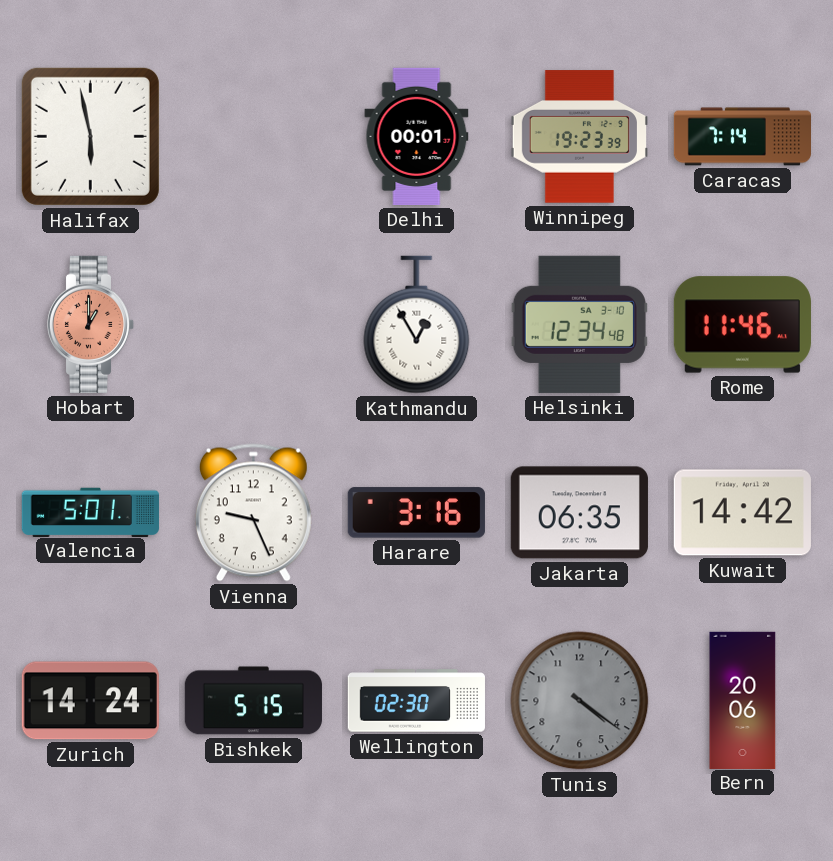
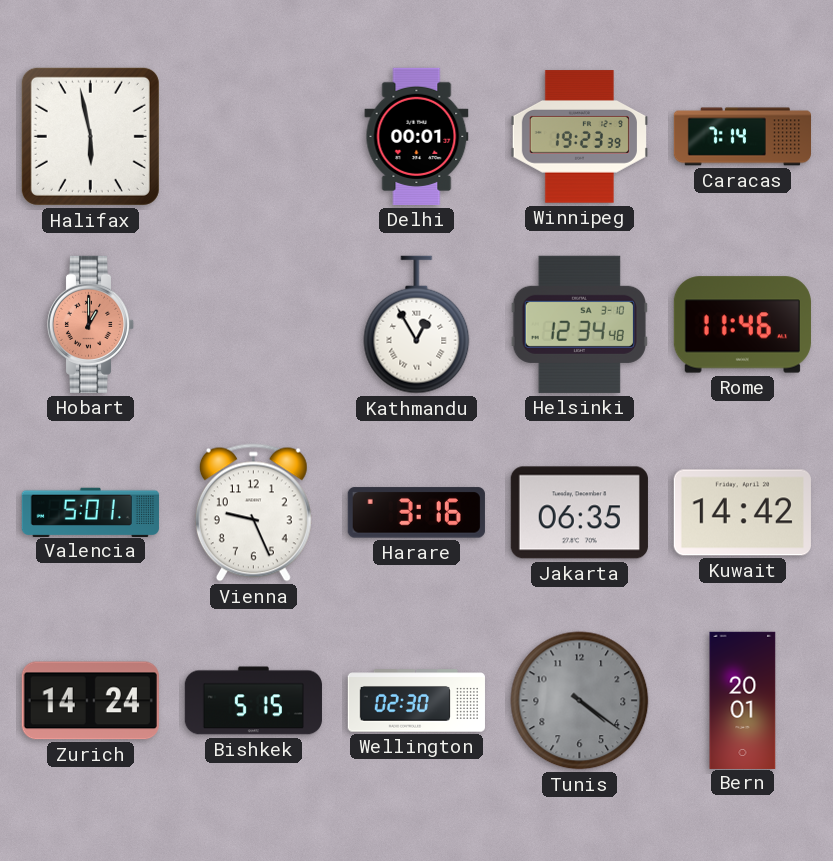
Bern: 20:06 -> 20:01 (743, 700)
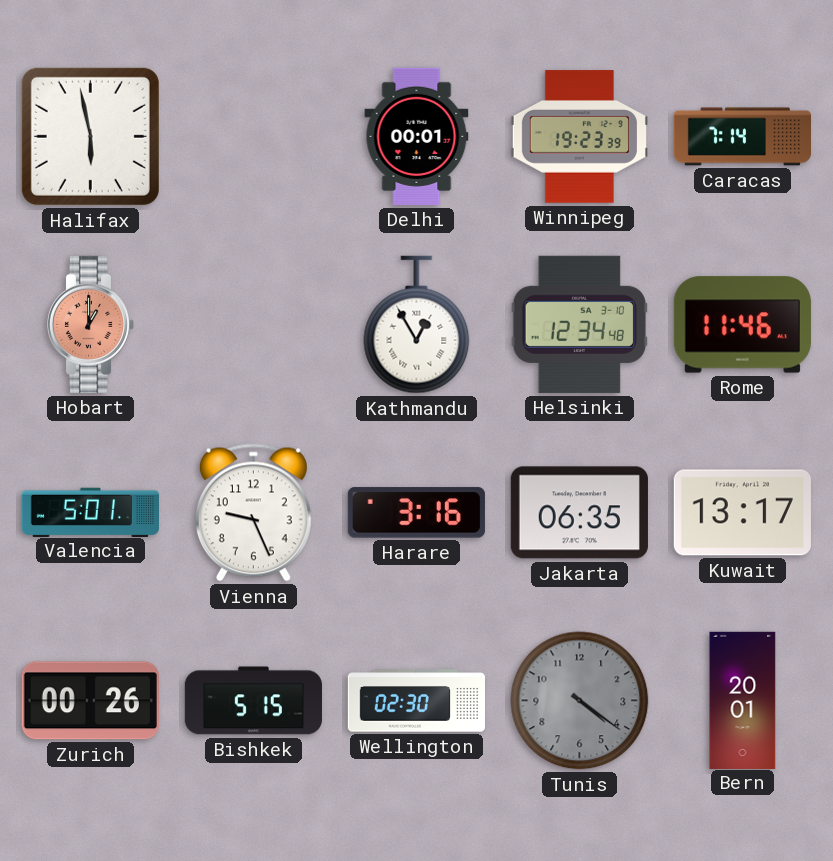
Kuwait: 14:42 -> 13:17 (742, 513)
Zurich: 14:24 -> 00:26 (90, 701)
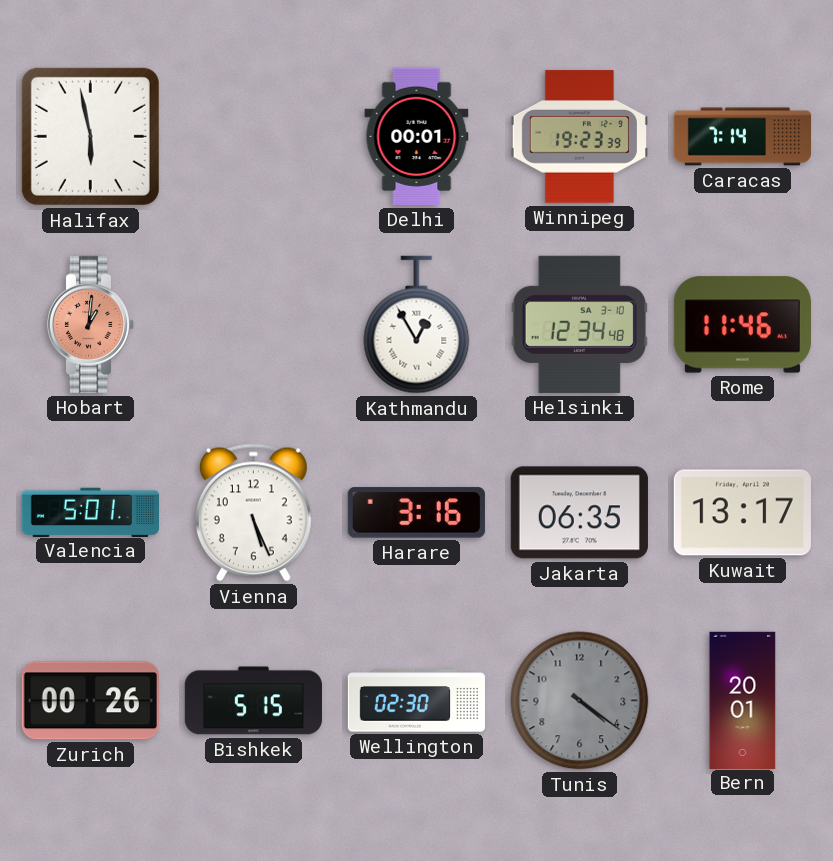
Hobart: 1:00 -> 1:01 (91, 324)
Vienna: 9:26 -> 5:26 (253, 513)
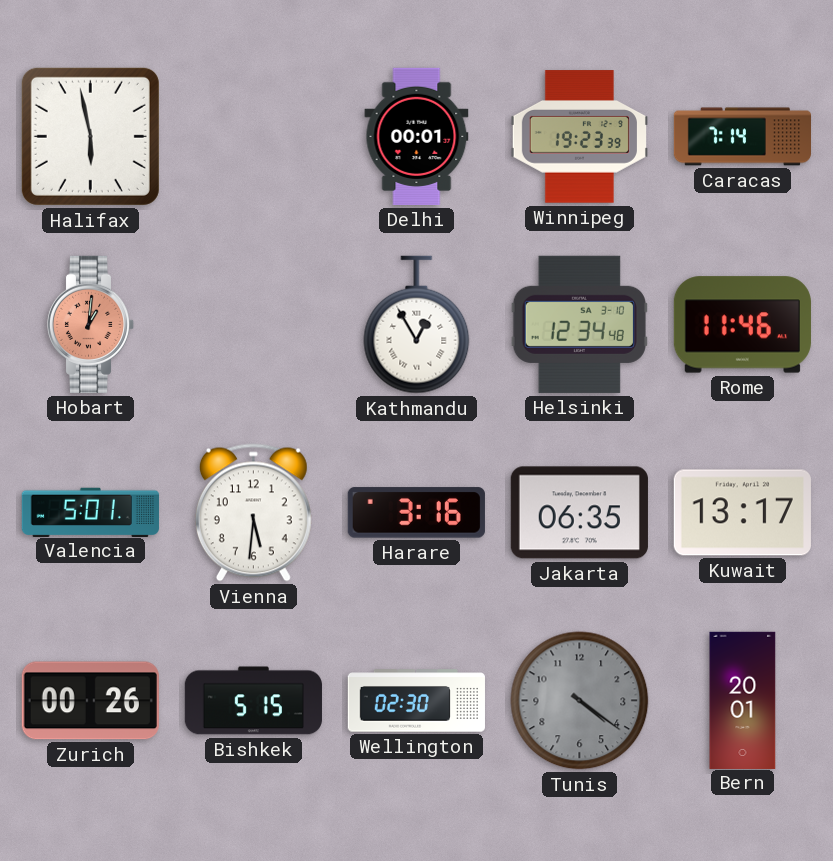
Vienna: 5:26 -> 5:31 (253, 513)
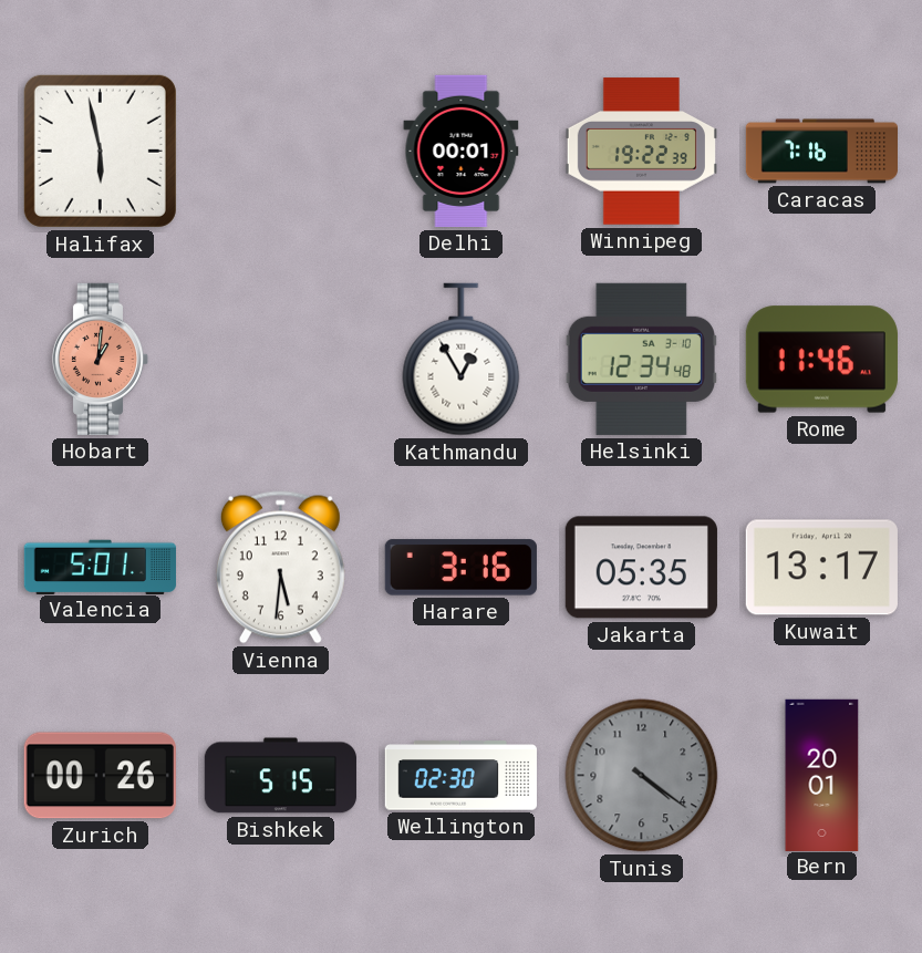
Winnipeg: 19:23 -> 19:22 (641, 152)
Caracas: 7:14 -> 7:16 (821, 152)
Jakarta: 06:35 -> 05:35 (641, 568)
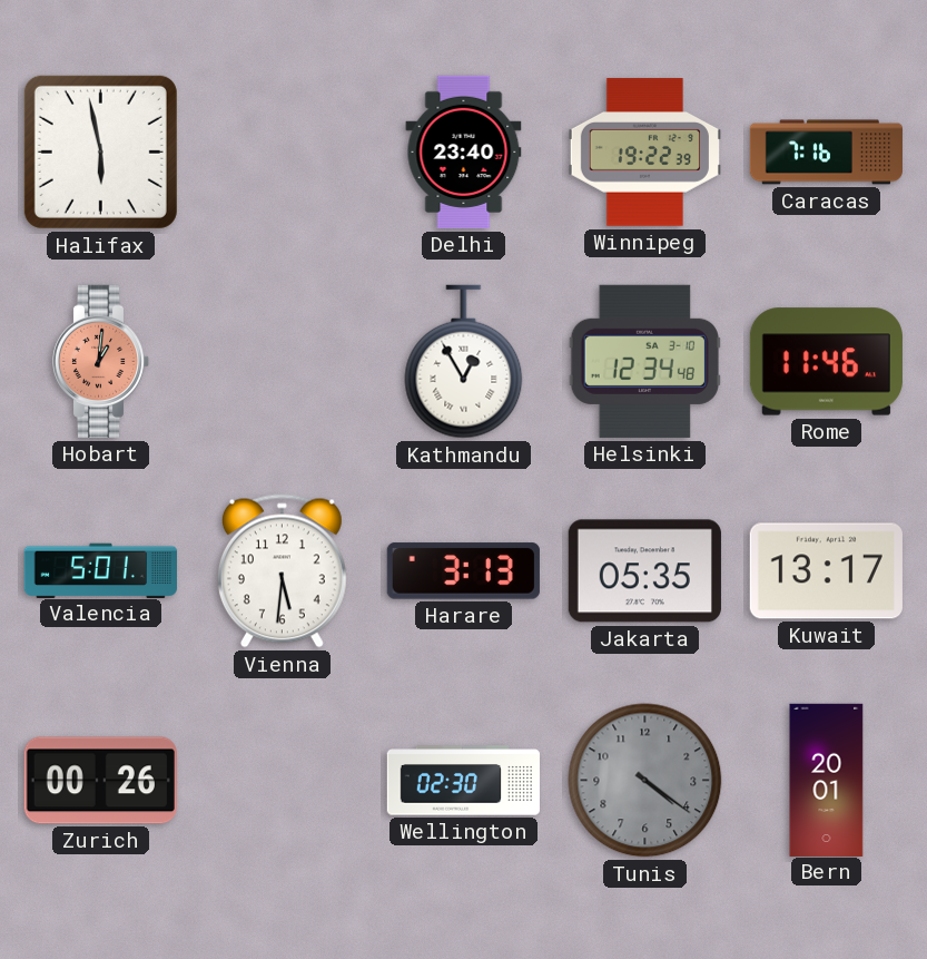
Delhi: 00:01 -> 23:40 (464, 151)
Harare: 3:16 -> 3:13 (463, 571)
Bishkek: 5:15 -> none (280, 776)
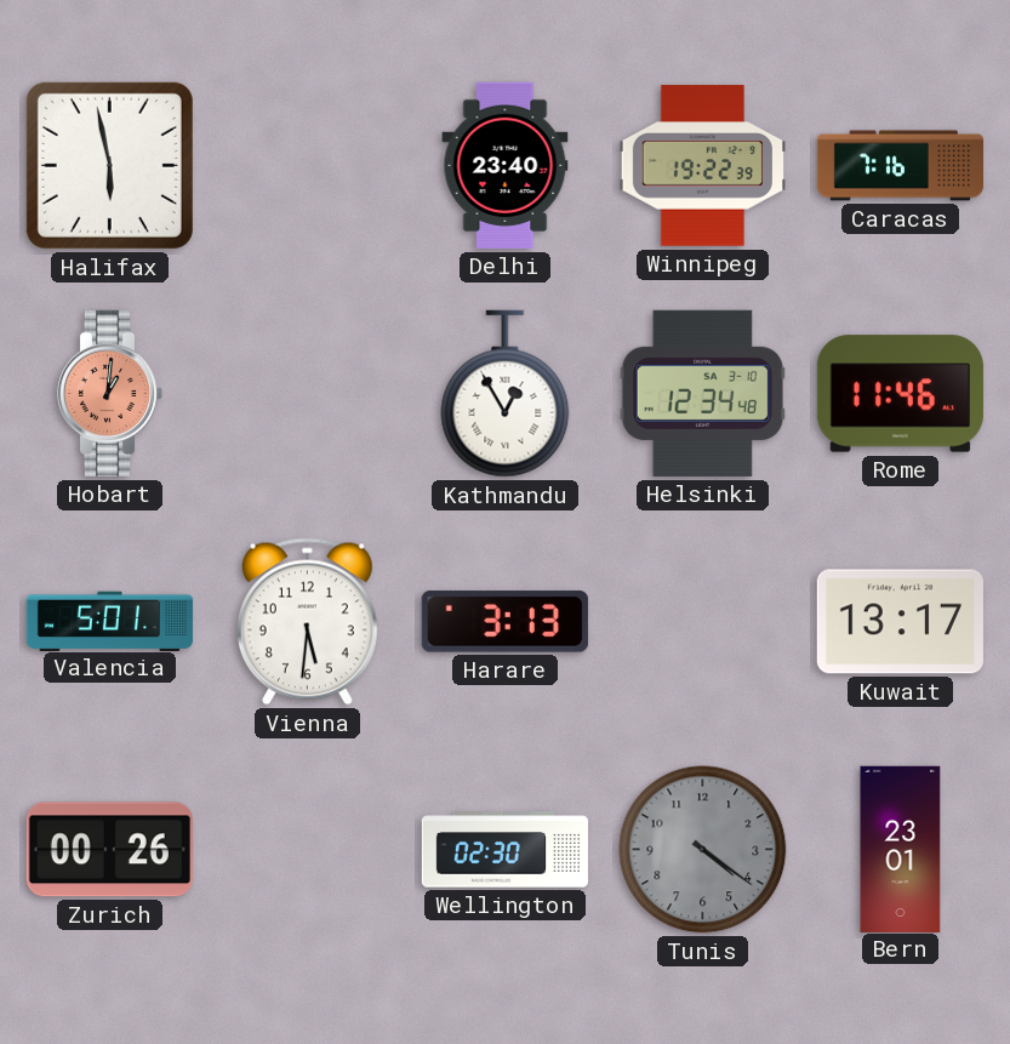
Jakarta: 05:35 -> none (644, 571)
Bern: 20:01 -> 23:01 (901, 849)
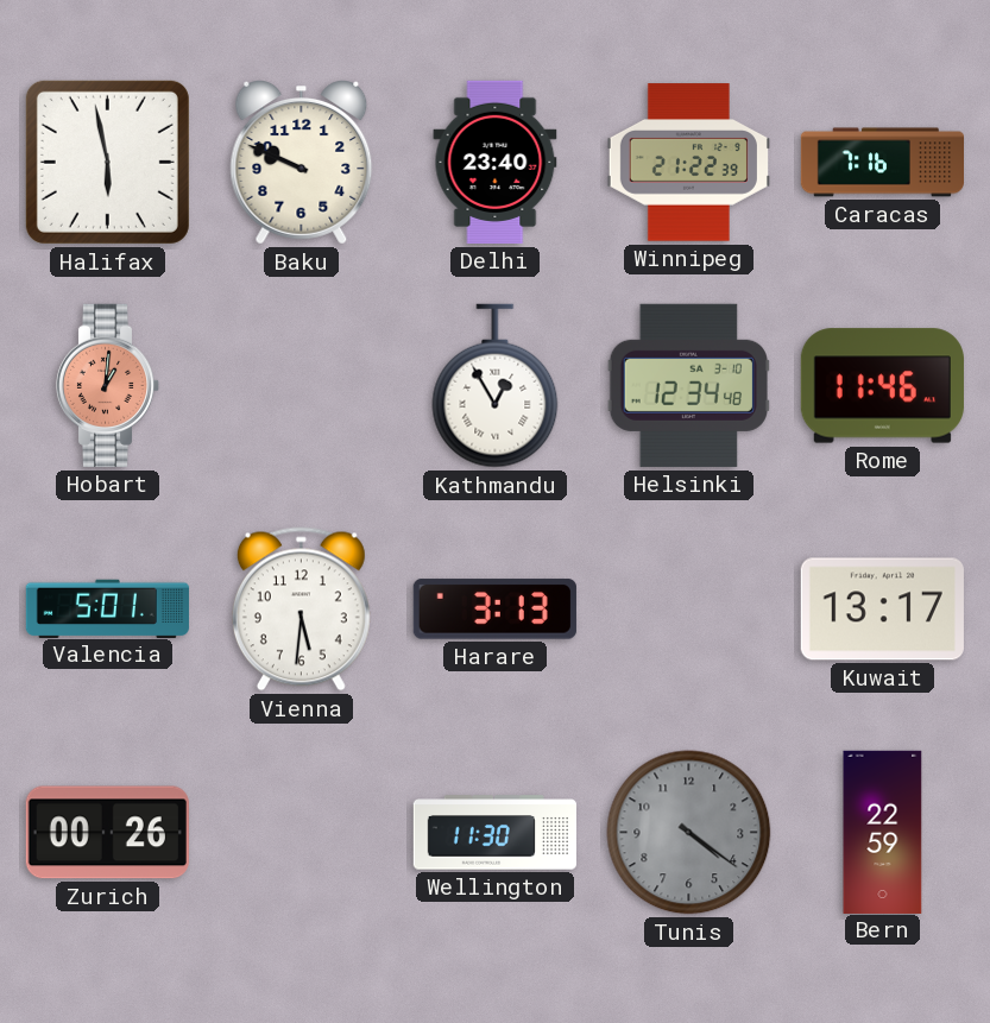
Baku: none -> 9:49 (302, 163)
Winnipeg: 19:22 -> 21:22 (688, 163)
Wellington: 02:30 -> 11:30 (494, 833)
Bern: 23:01 -> 22:59 (883, 832)
